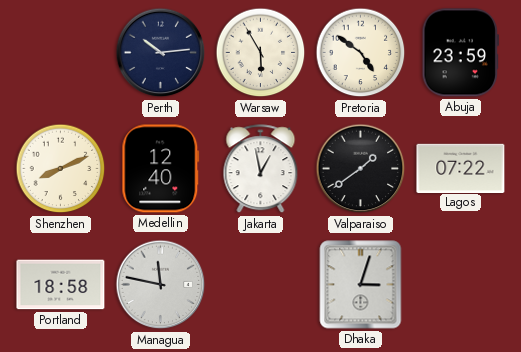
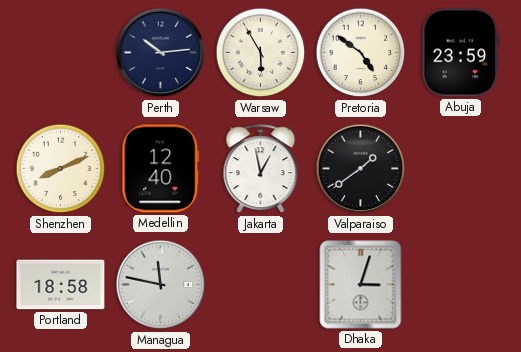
Lagos: 07:22 -> none (461, 168)
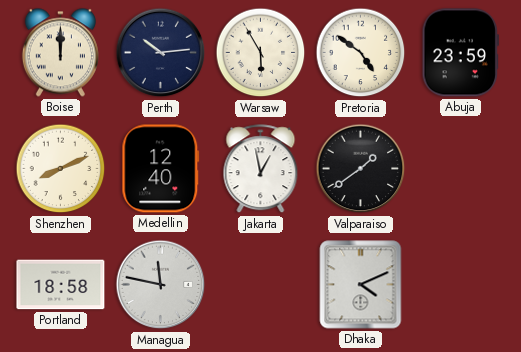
Boise: none -> 12:00 (60, 53)
Dhaka: 3:03 -> 4:11 (361, 285)
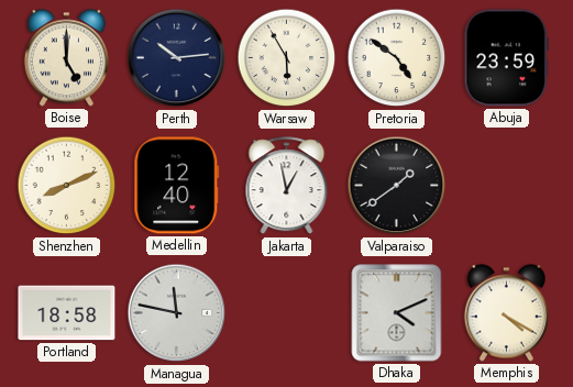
Boise: 12:00 -> 5:00 (66, 58)
Memphis: none -> 4:20 (506, 313)
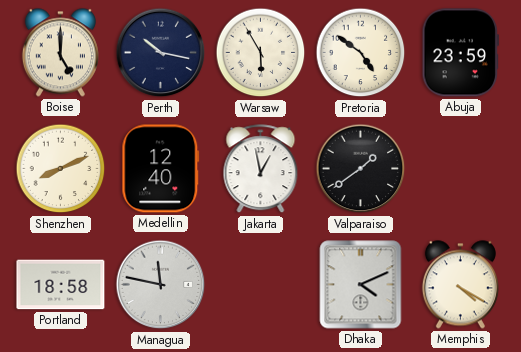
Perth: 10:14 -> 10:17 (161, 53)
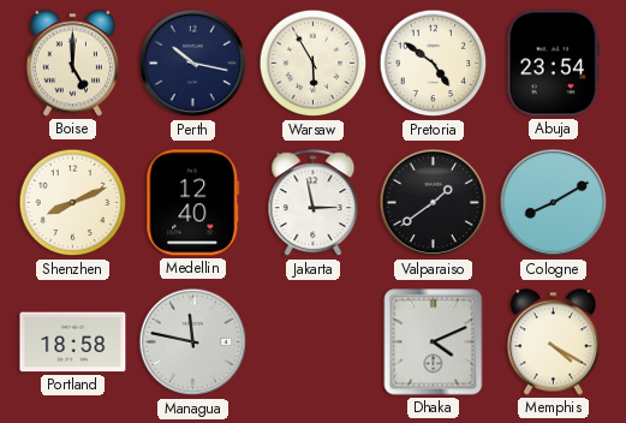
Abuja: 23:59 -> 23:54 (553, 64)
Jakarta: 12:58 -> 2:58 (314, 203)
Cologne: none -> 8:10 (554, 203)
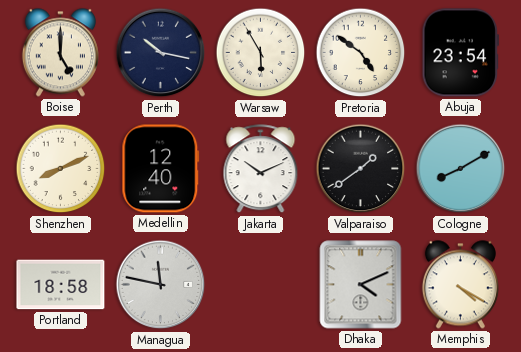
Jakarta: 2:58 -> 10:11 (261, 169)
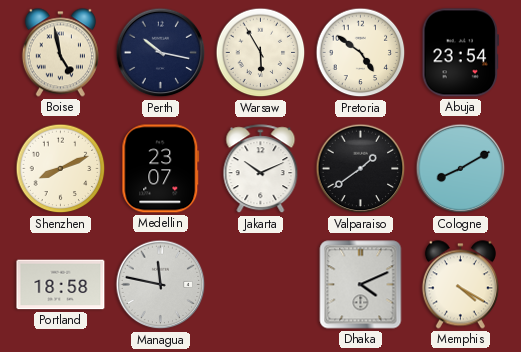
Boise: 5:00 -> 4:58 (60, 53)
Medellin: 12:40 -> 23:07 (161, 169)
